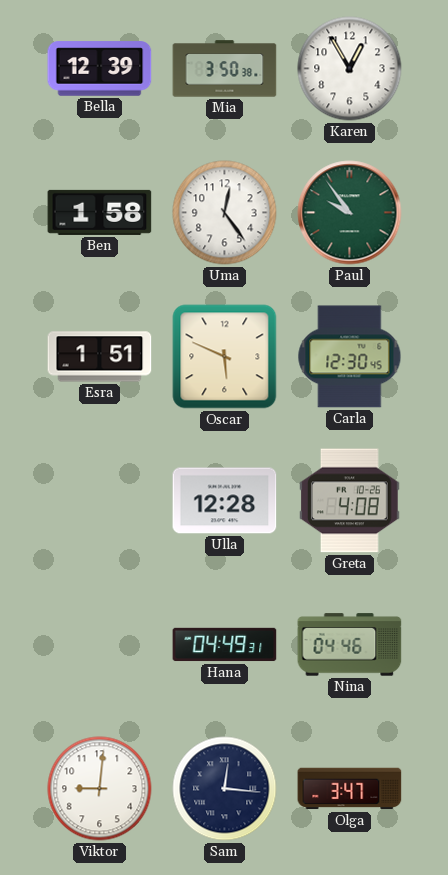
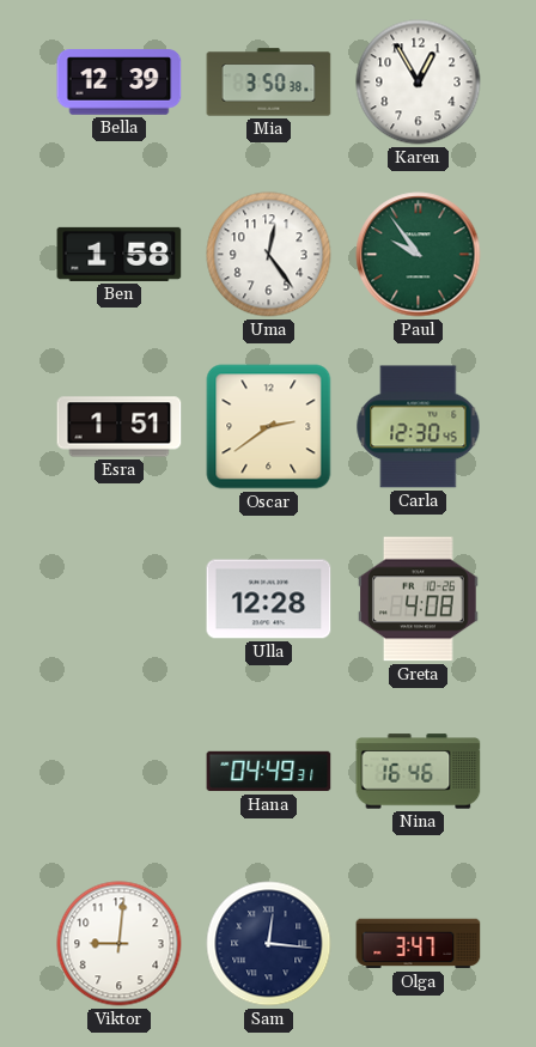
Oscar: 5:49 -> 2:39 (269, 427)
Nina: 04:46 -> 16:46 (419, 772)
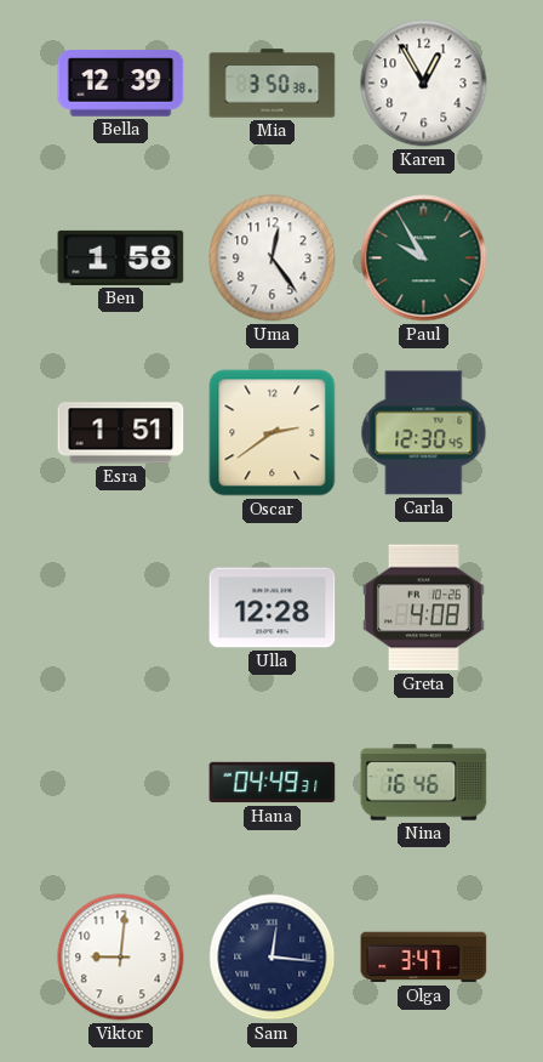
Paul: 9:54 -> 9:55 (424, 259)
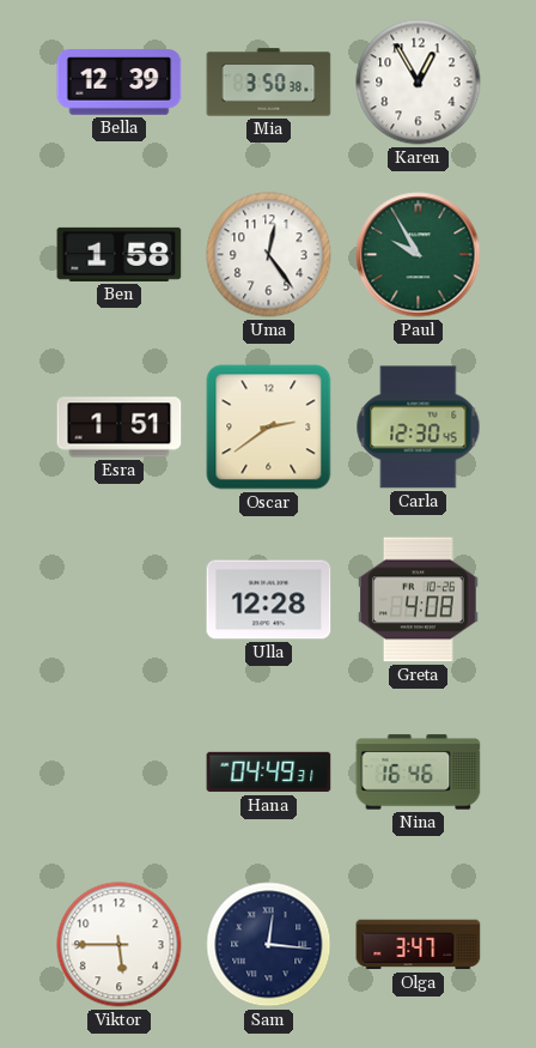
Viktor: 9:01 -> 5:45 (120, 945)
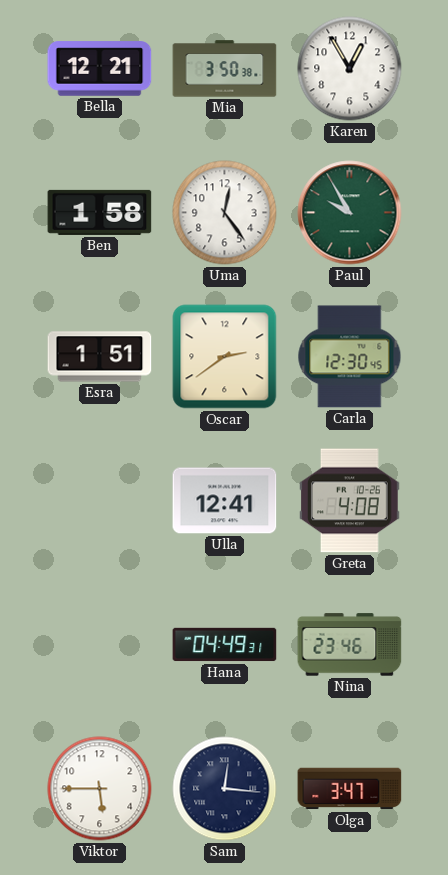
Bella: 12:39 -> 12:21 (100, 69)
Ulla: 12:28 -> 12:41 (225, 501)
Nina: 16:46 -> 23:46 (350, 645)
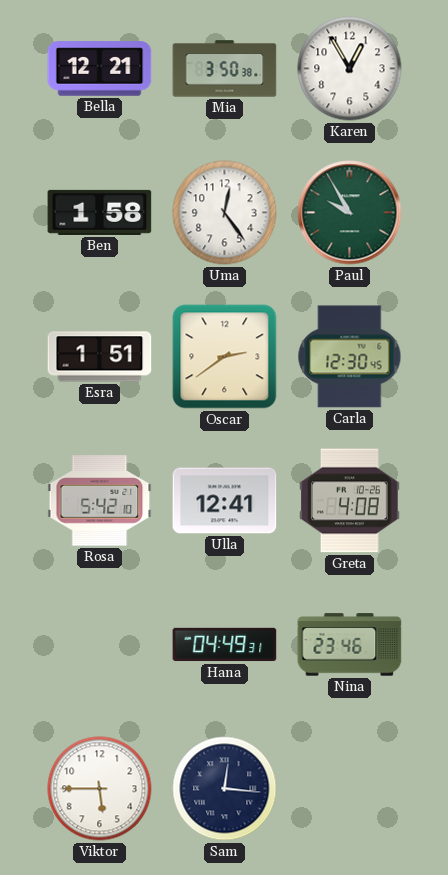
Rosa: none -> 5:42 (100, 501)
Olga: 3:47 -> none (350, 789)
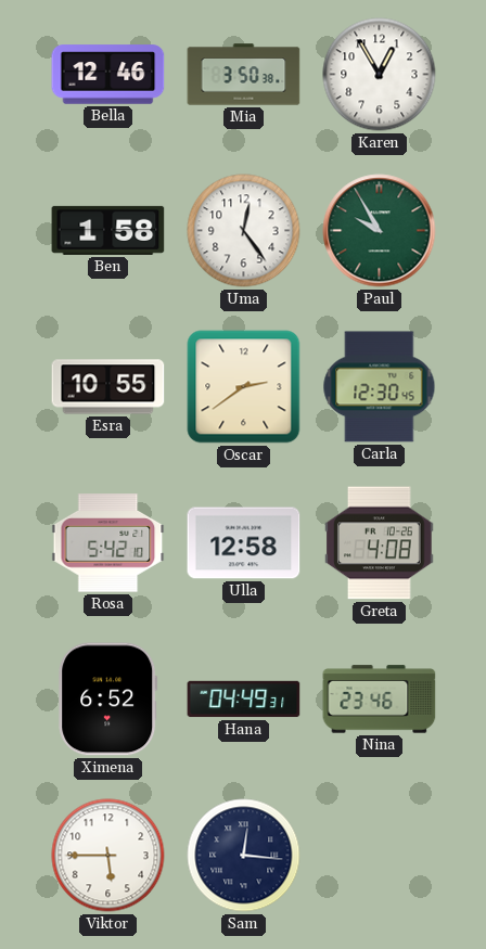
Bella: 12:21 -> 12:46 (108, 75)
Esra: 1:51 -> 10:55 (108, 387)
Ulla: 12:41 -> 12:58 (244, 543)
Ximena: none -> 6:52 (108, 700)
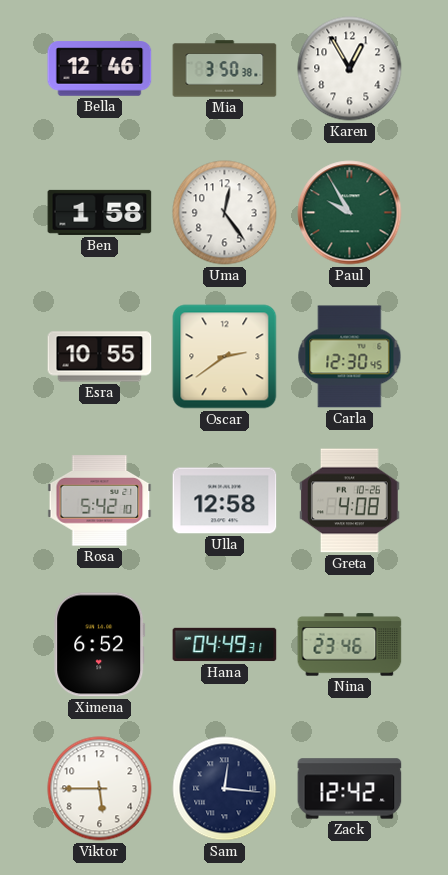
Zack: none -> 12:42 (350, 789)
